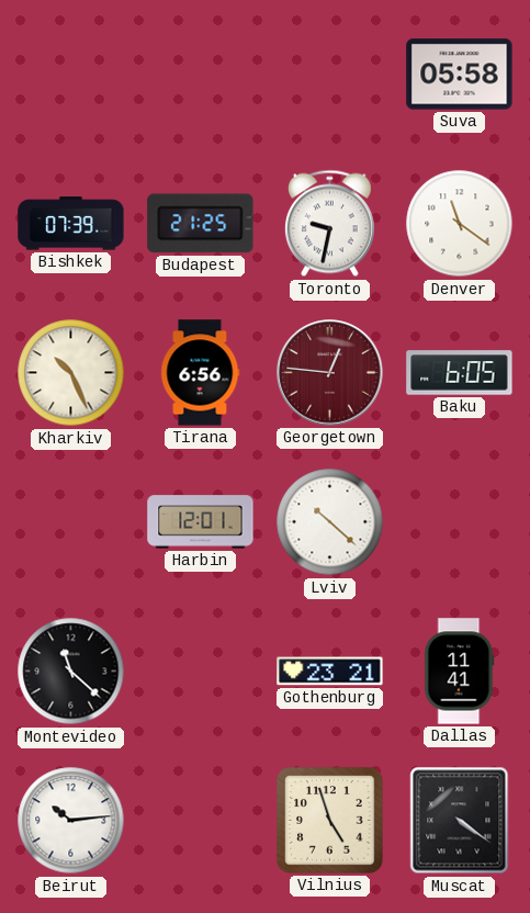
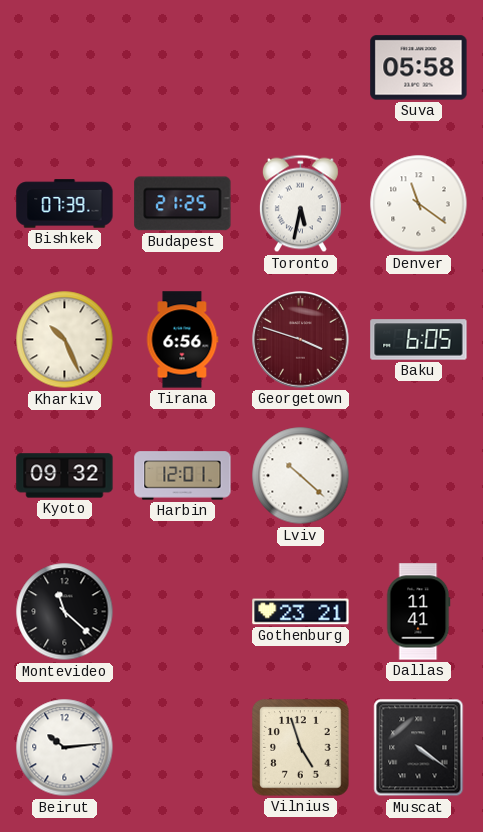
Toronto: 9:32 -> 5:32 (300, 204)
Georgetown: 12:46 -> 3:48 (301, 340)
Kyoto: none -> 09:32 (65, 476)
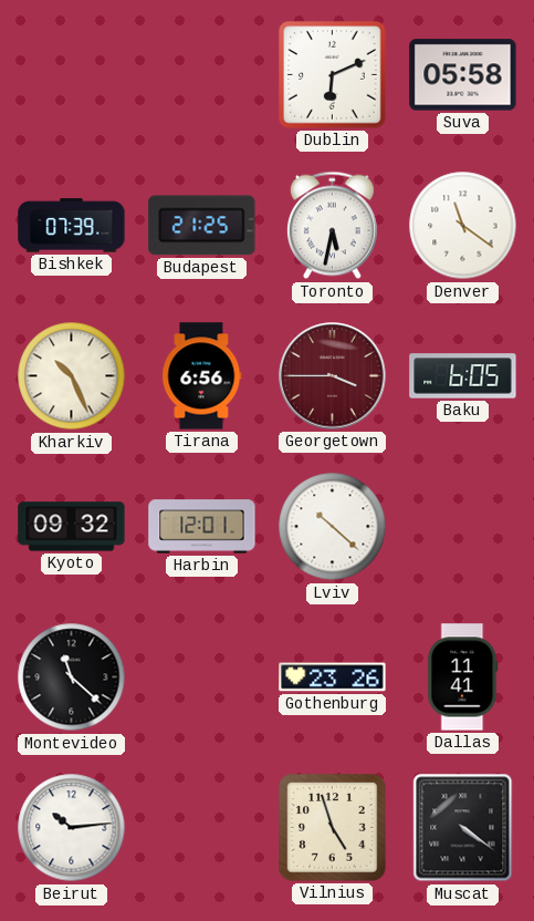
Dublin: none -> 6:11 (333, 75)
Georgetown: 3:48 -> 3:45 (333, 376)
Gothenburg: 23:21 -> 23:26 (333, 677)
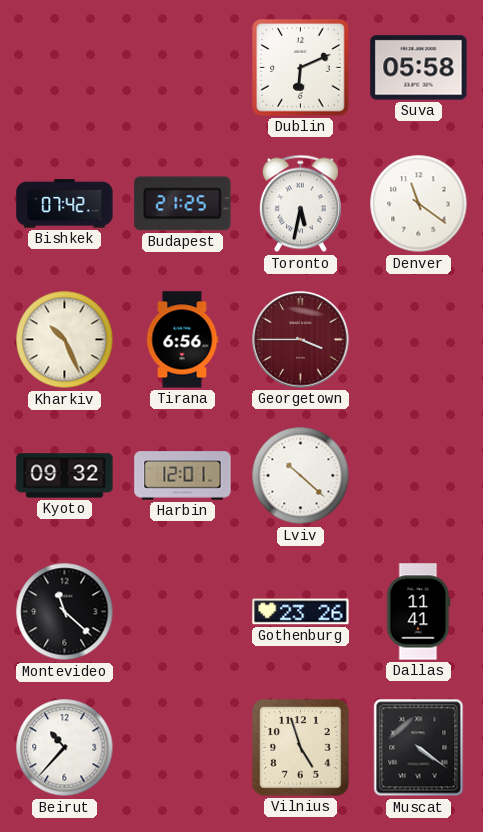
Bishkek: 07:39 -> 07:42 (65, 204)
Baku: 6:05 -> none (463, 376)
Beirut: 10:14 -> 10:37 (65, 748)
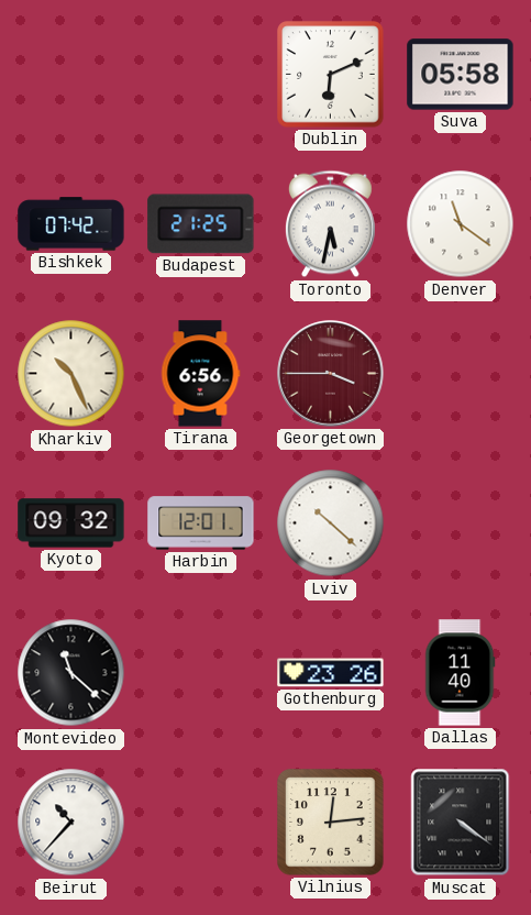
Dallas: 11:41 -> 11:40 (461, 673)
Vilnius: 4:57 -> 12:14 (331, 823)
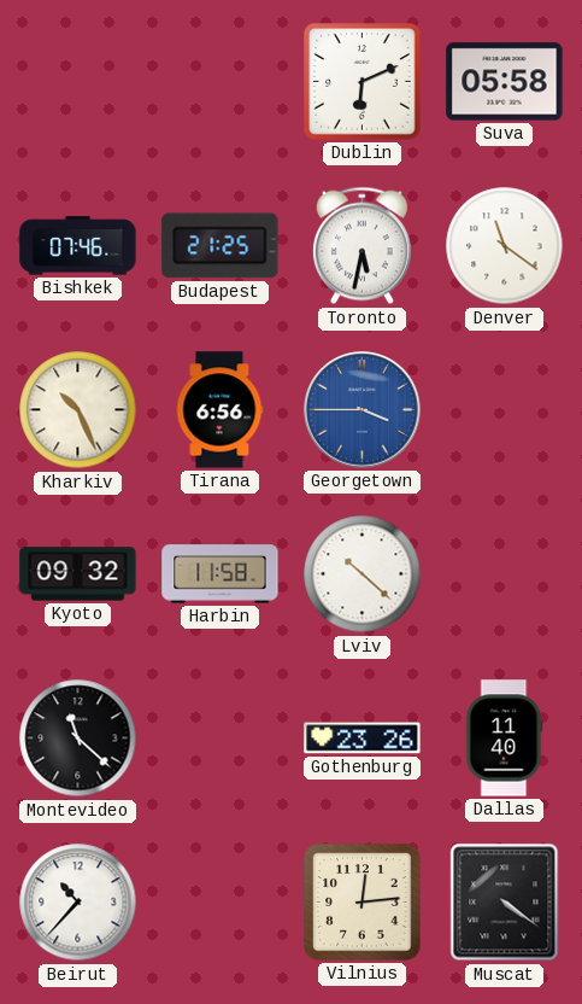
Bishkek: 07:42 -> 07:46 (78, 246)
Georgetown dial: burgundy -> blue (363, 410)
Harbin: 12:01 -> 11:58 (221, 574)
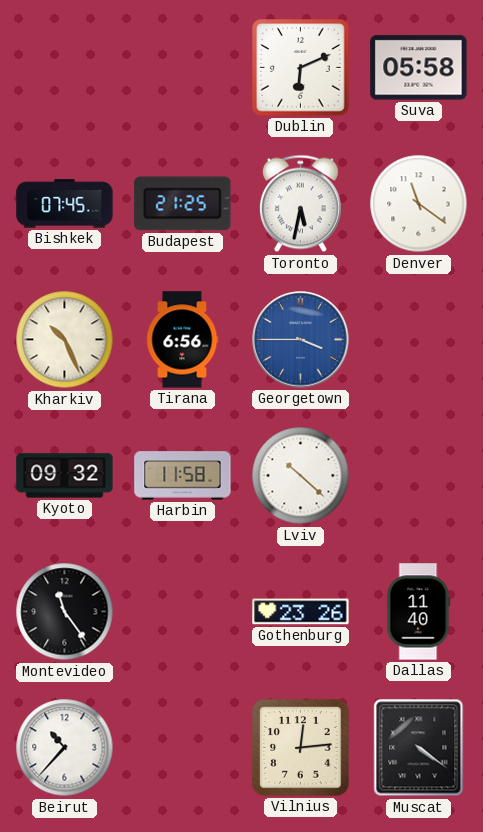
Bishkek: 07:46 -> 07:45 (65, 204)
Montevideo: 11:22 -> 11:24 (65, 612)
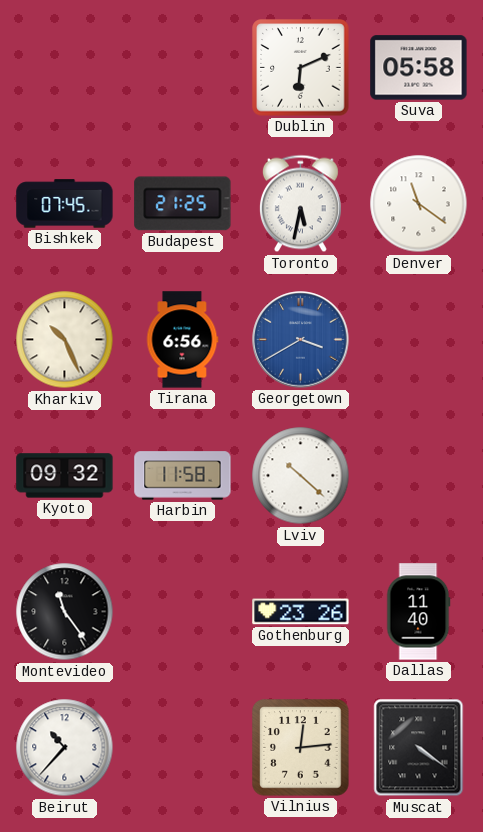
Georgetown: 3:45 -> 3:40 (301, 340)
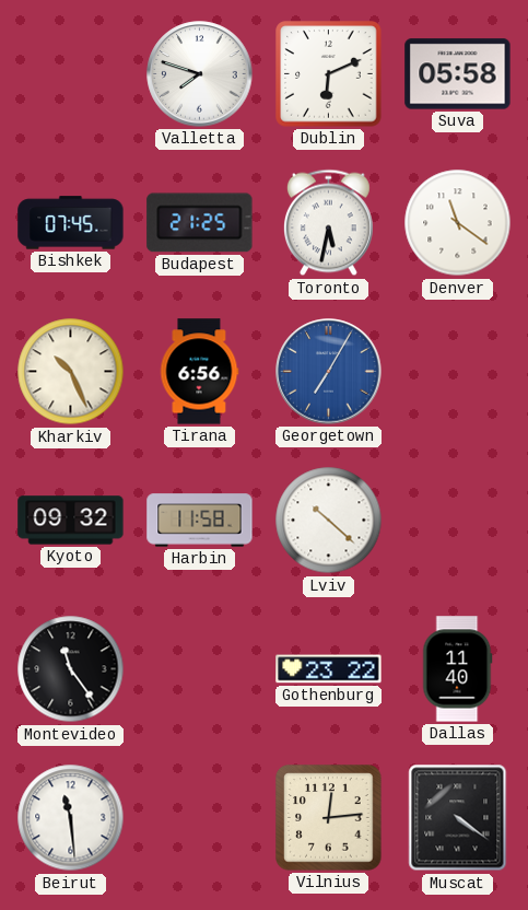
Valletta: none -> 7:48 (200, 74)
Georgetown: 3:40 -> 7:05 (329, 372)
Gothenburg: 23:26 -> 23:22 (329, 669)
Beirut: 10:37 -> 11:29 (71, 818)
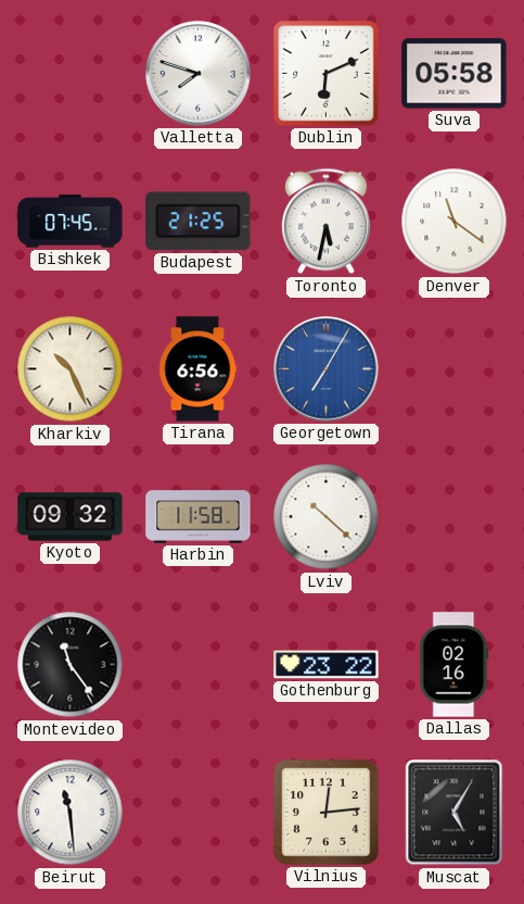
Dallas: 11:40 -> 02:16 (455, 665)
Muscat: 4:21 -> 5:05 (455, 813)
